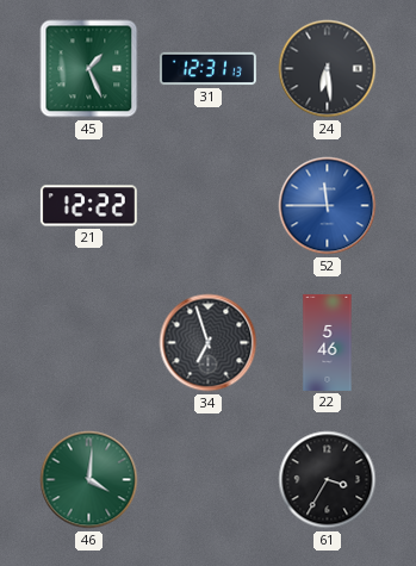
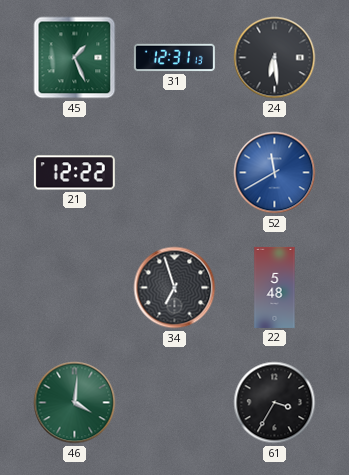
52: 11:45 -> 11:40 (275, 173)
22: 5:46 -> 5:48 (275, 287)
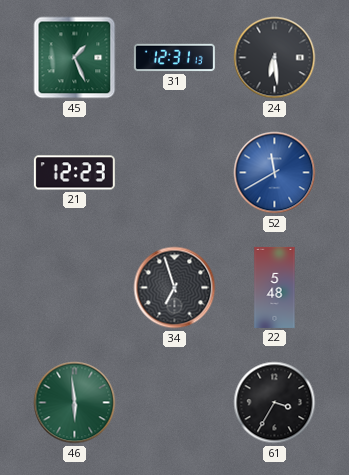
21: 12:22 -> 12:23 (74, 173)
46: 4:01 -> 5:59 (75, 403)
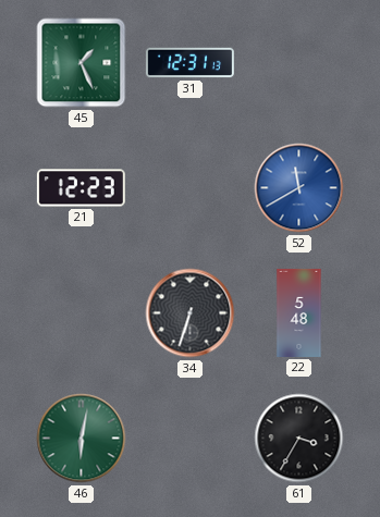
24: 6:29 -> none (275, 58)
34: 6:57 -> 6:33 (191, 313)
46: 5:59 -> 6:02 (82, 439)
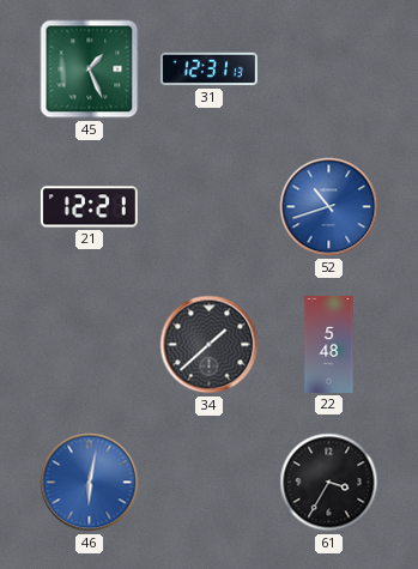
21: 12:23 -> 12:21 (89, 207)
52: 11:40 -> 10:42 (329, 207)
34: 6:33 -> 1:38 (210, 345)
46 dial: green -> blue (90, 483)
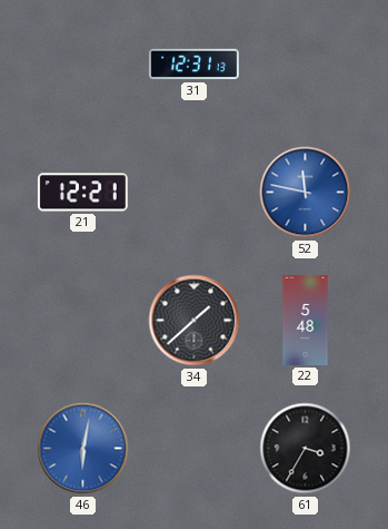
45: 1:26 -> none (90, 69)
52: 10:42 -> 11:47 (306, 193)
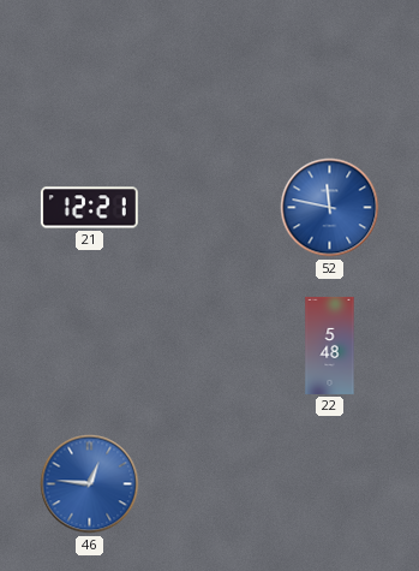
31: 12:31 -> none (193, 65)
34: 1:38 -> none (195, 321)
46: 6:02 -> 12:46 (90, 484)
61: 3:35 -> none (306, 449)
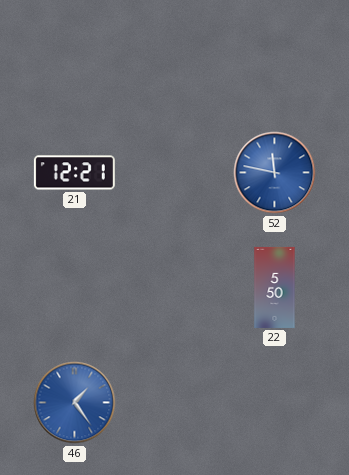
22: 5:48 -> 5:50 (275, 287)
46: 12:46 -> 1:24 (75, 403)
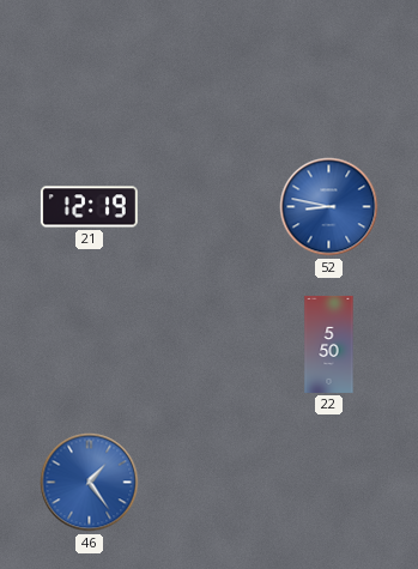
21: 12:21 -> 12:19 (89, 207)
52: 11:47 -> 8:47 (329, 207)
